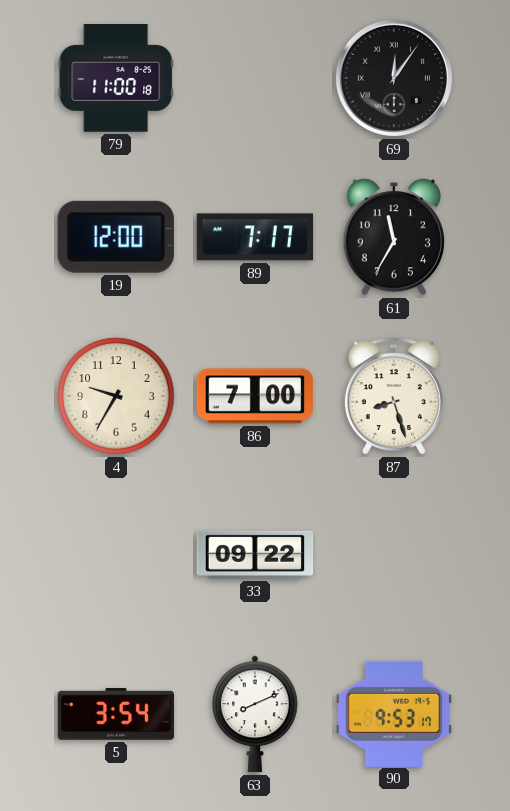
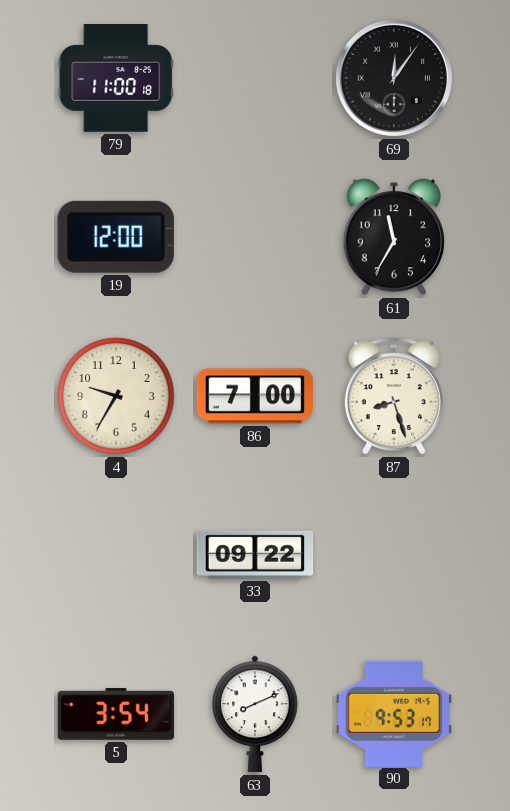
89: 7:17 -> none (255, 237)
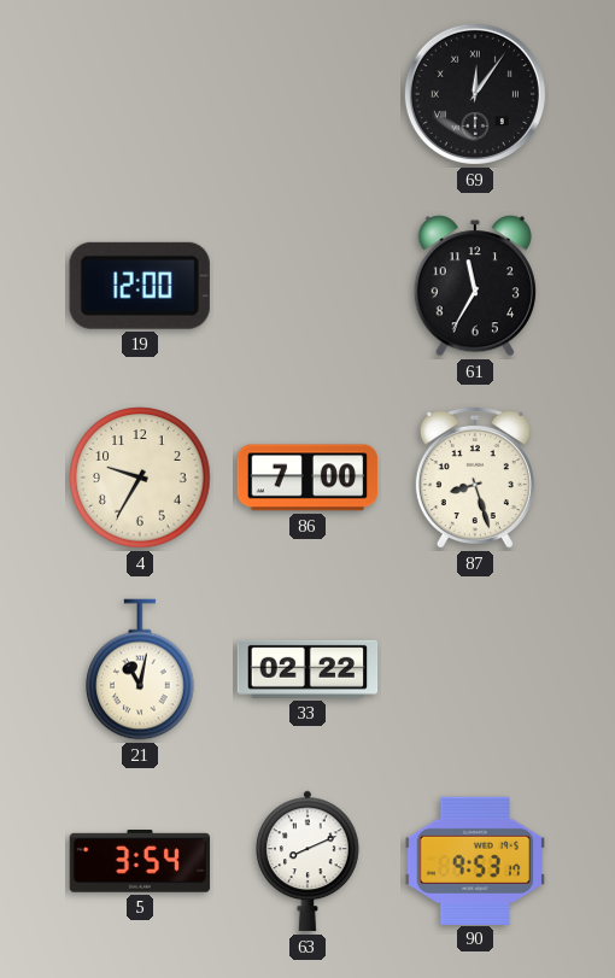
79: 11:00 -> none (115, 79)
21: none -> 11:02 (140, 669)
33: 09:22 -> 02:22 (307, 669)
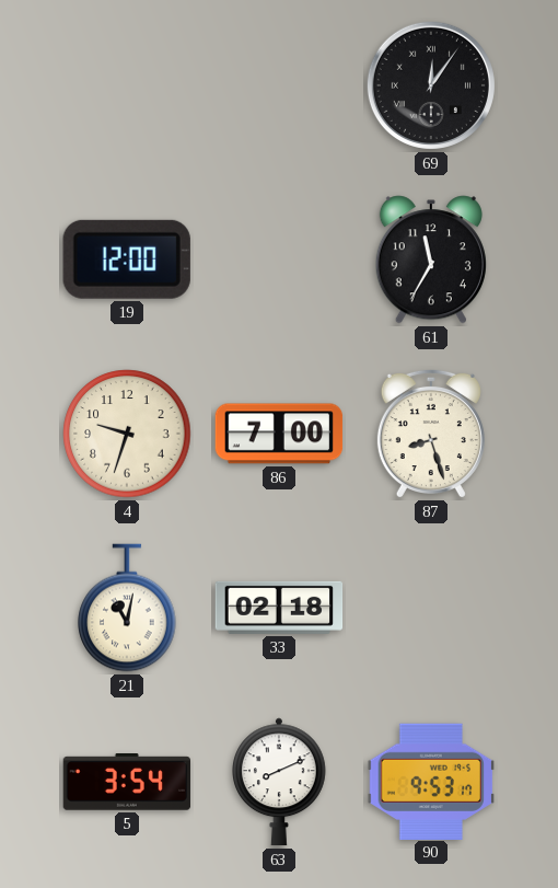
4: 9:35 -> 9:33 (127, 434)
33: 02:22 -> 02:18 (279, 608)
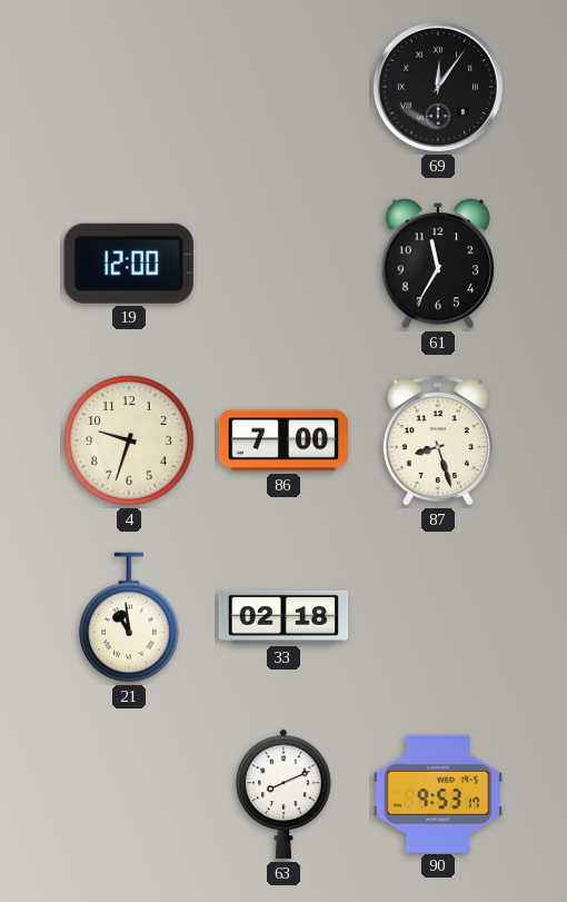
21: 11:02 -> 10:59 (129, 617)
5: 3:54 -> none (127, 782)
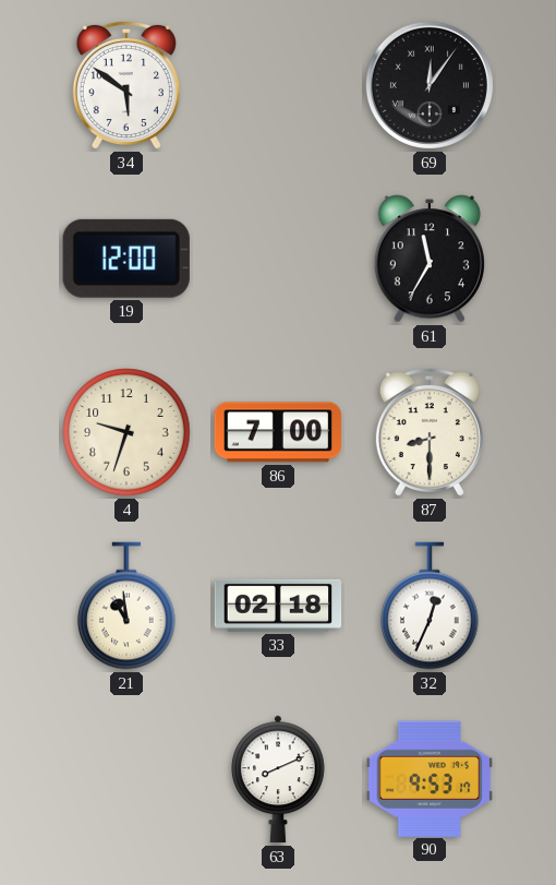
34: none -> 5:51 (126, 85)
87: 8:27 -> 8:30 (430, 432)
32: none -> 12:34 (430, 606)
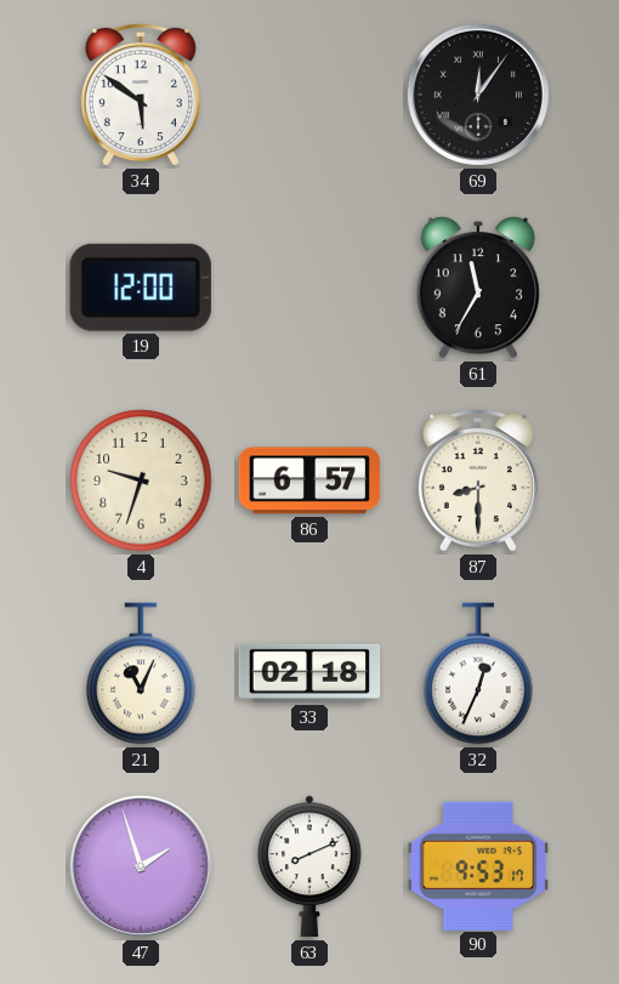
86: 7:00 -> 6:57 (309, 480)
21: 10:59 -> 11:04 (141, 673)
47: none -> 1:57 (141, 866)
